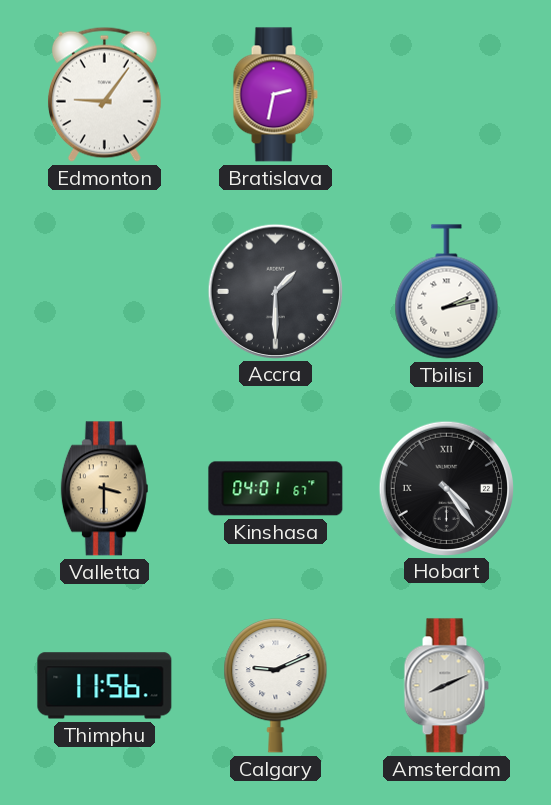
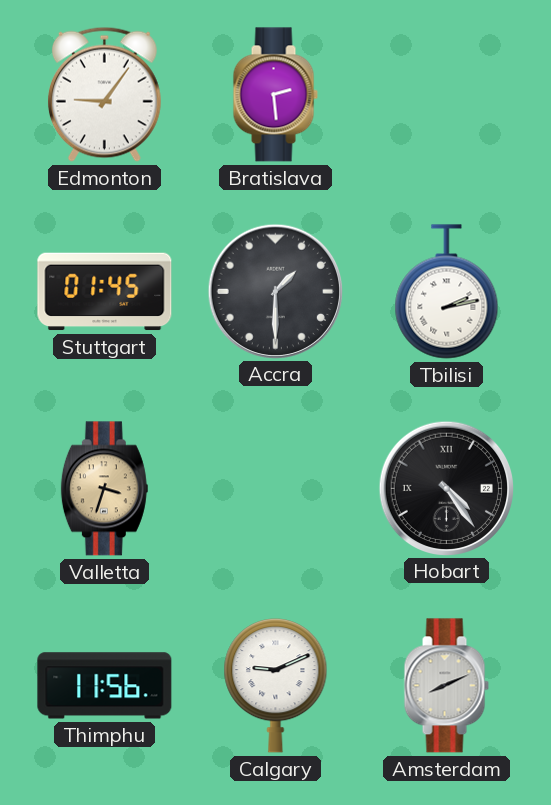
Bratislava: 2:32 -> 2:29 (275, 95)
Stuttgart: none -> 01:45 (105, 292)
Valletta: 3:30 -> 3:33 (104, 489)
Kinshasa: 04:01 -> none (276, 489)
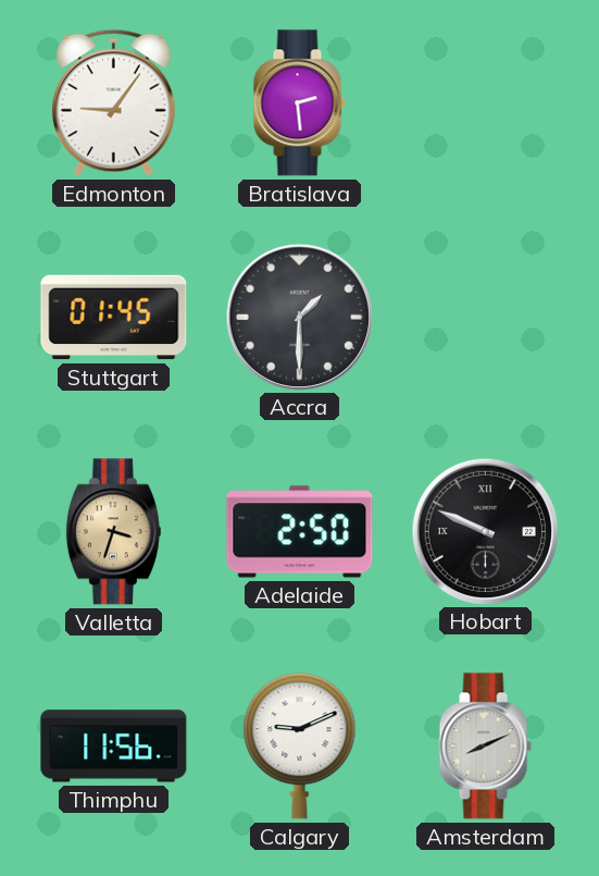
Tbilisi: 2:13 -> none (447, 292)
Adelaide: none -> 2:50 (300, 532)
Hobart: 4:24 -> 9:49 (485, 531)
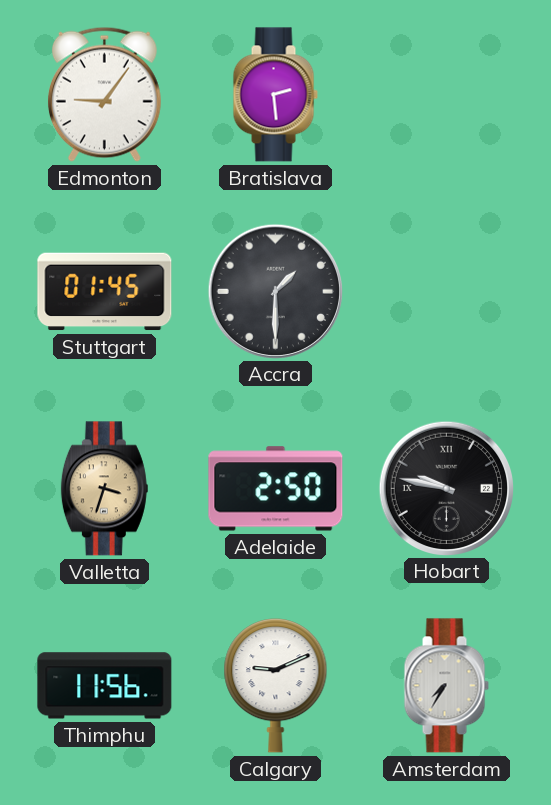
Hobart: 9:49 -> 9:47 (446, 488)
Amsterdam: 8:11 -> 7:35 (446, 686)
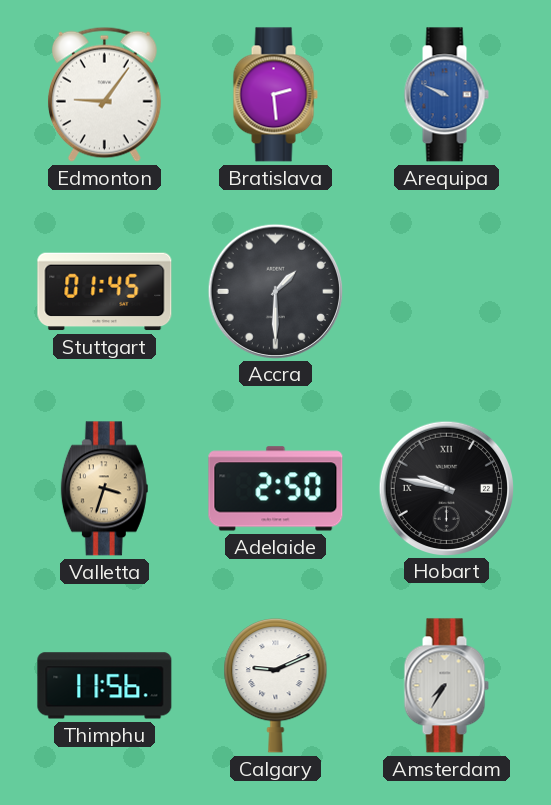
Arequipa: none -> 9:49 (446, 95)
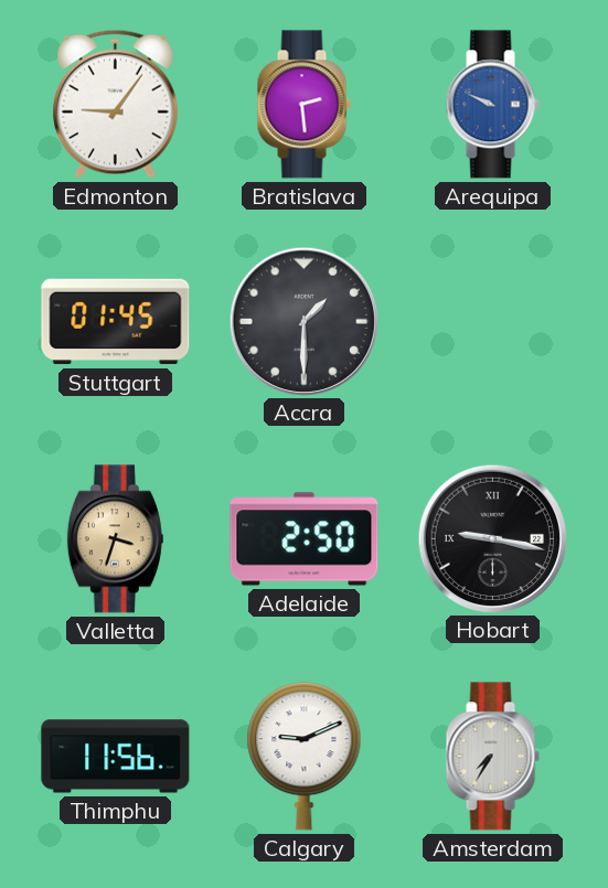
Hobart: 9:47 -> 9:17 (492, 538)
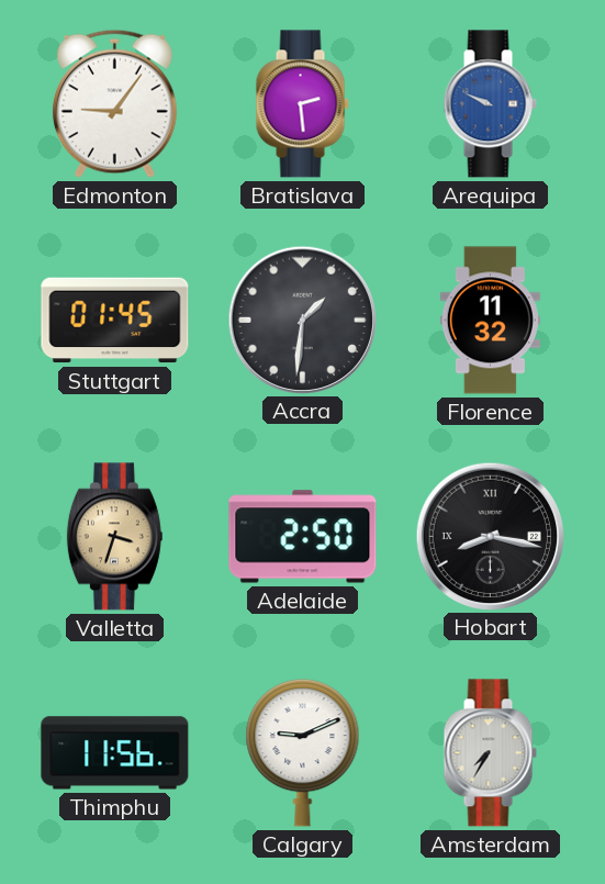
Accra: 1:30 -> 1:31 (302, 320)
Florence: none -> 11:32 (490, 321)
Hobart: 9:17 -> 8:17 (490, 536)
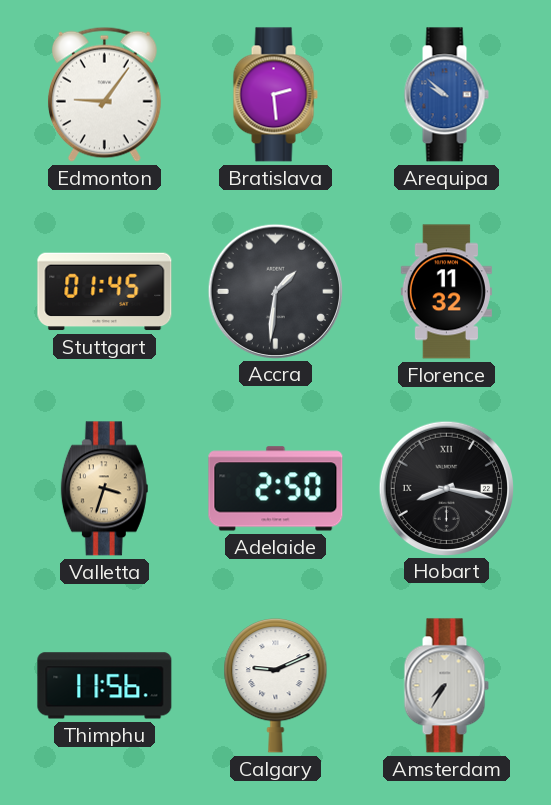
Arequipa: 9:49 -> 9:52 (446, 95)
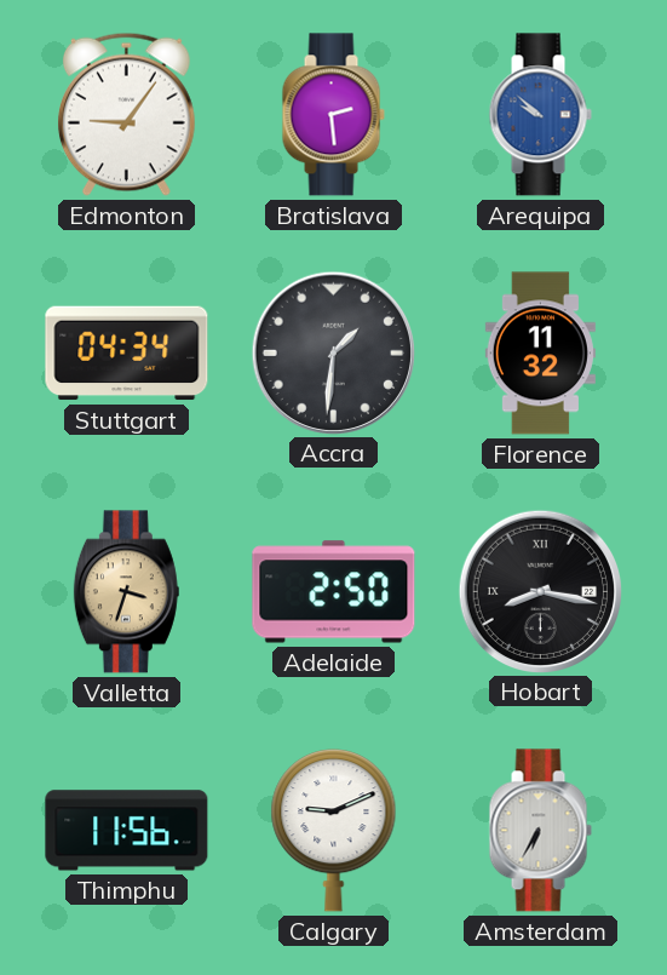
Stuttgart: 01:45 -> 04:34 (127, 354)
Amsterdam: 7:35 -> 6:35 (540, 831)
